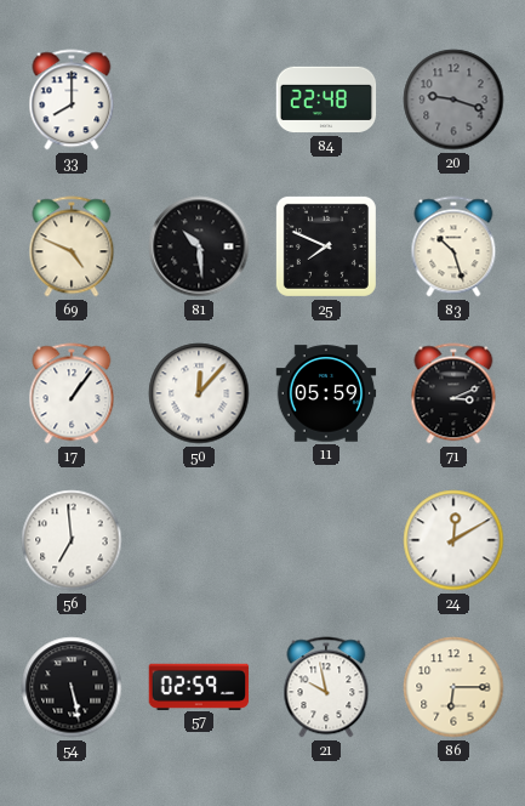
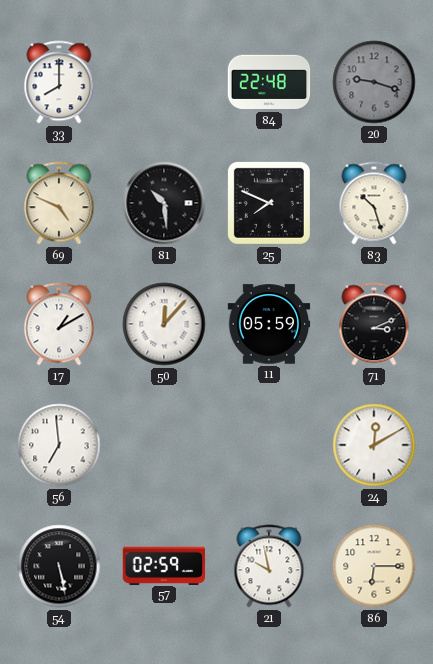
17: 1:06 -> 1:10 (59, 324)
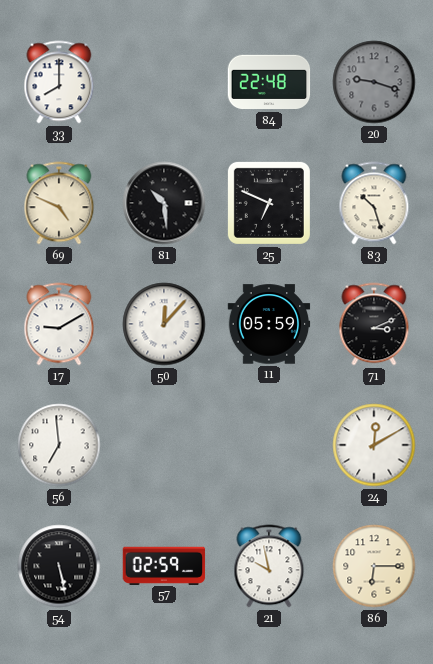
25: 7:49 -> 6:49 (269, 203)
17: 1:10 -> 9:10 (59, 324)
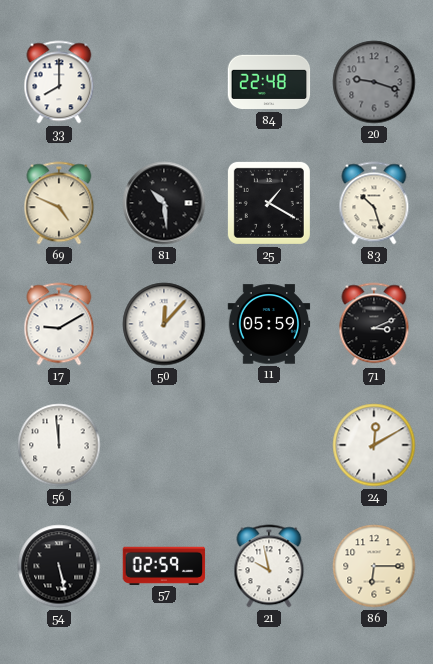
25: 6:49 -> 1:20 (269, 203)
56: 6:59 -> 11:59 (59, 445)
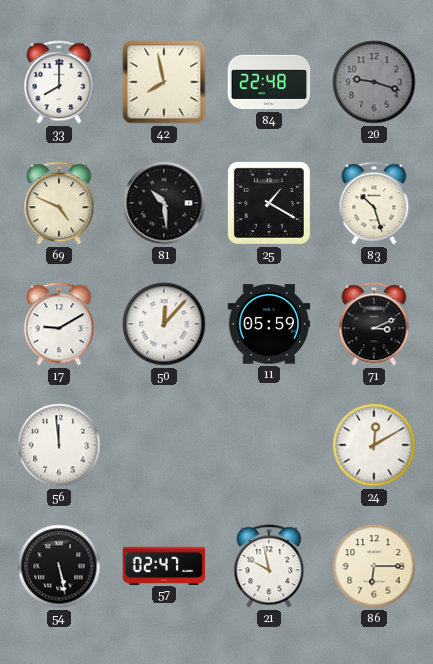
42: none -> 7:58 (164, 82)
57: 02:59 -> 02:47 (164, 565)
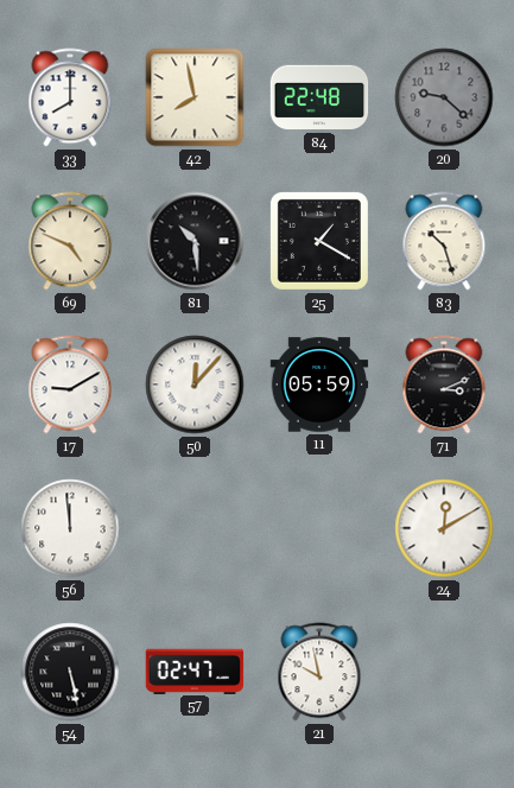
20: 9:18 -> 9:22 (444, 97)
86: 6:15 -> none (374, 566)
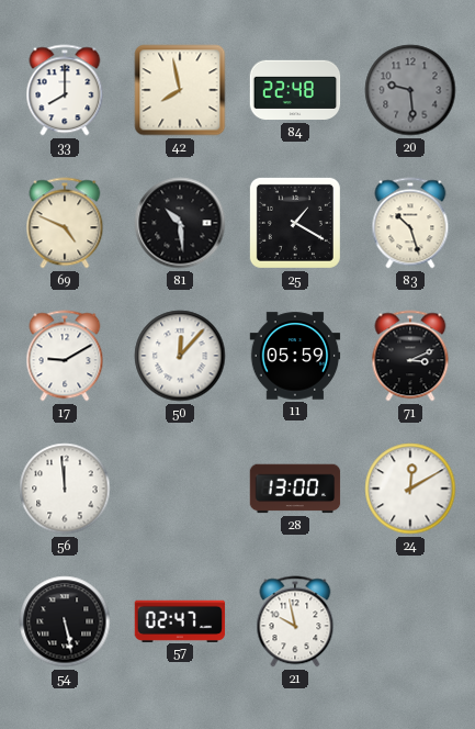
20: 9:22 -> 9:29 (410, 90)
28: none -> 13:00 (295, 489)
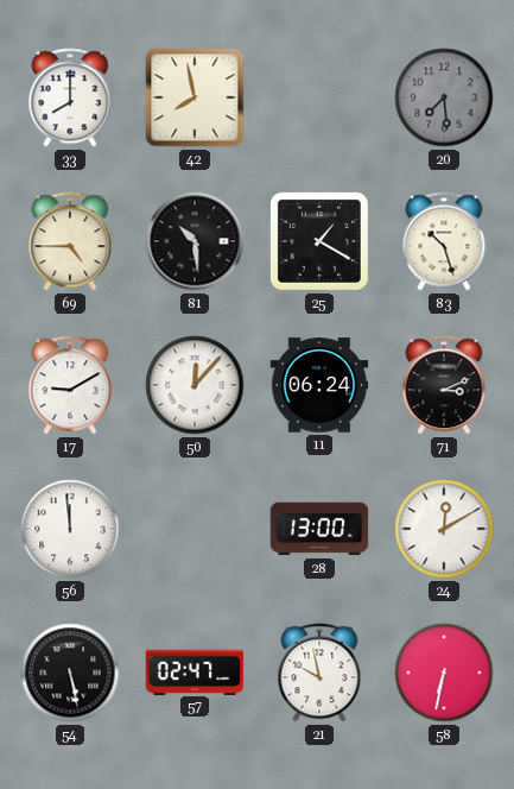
84: 22:48 -> none (295, 90)
20: 9:29 -> 7:29 (444, 97)
69: 4:49 -> 4:45 (70, 241)
11: 05:59 -> 06:24 (319, 385)
58: none -> 6:32 (444, 673)
